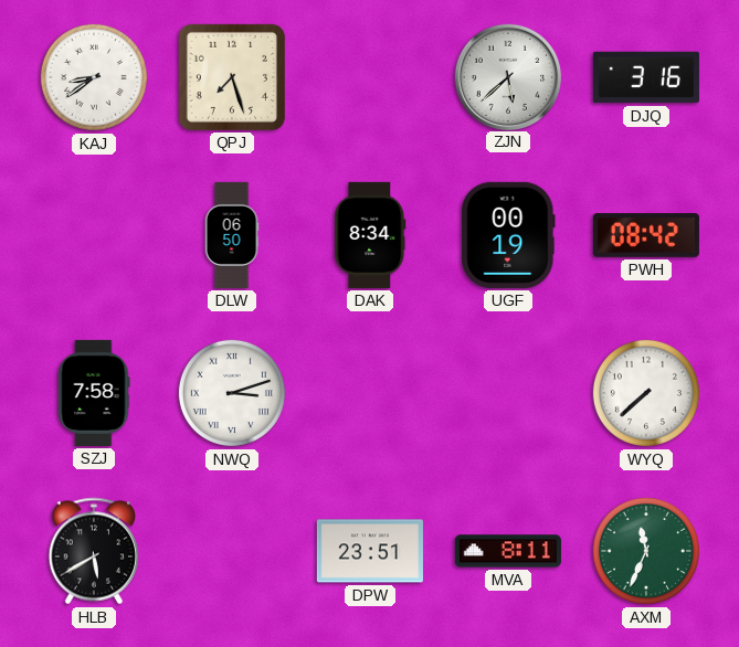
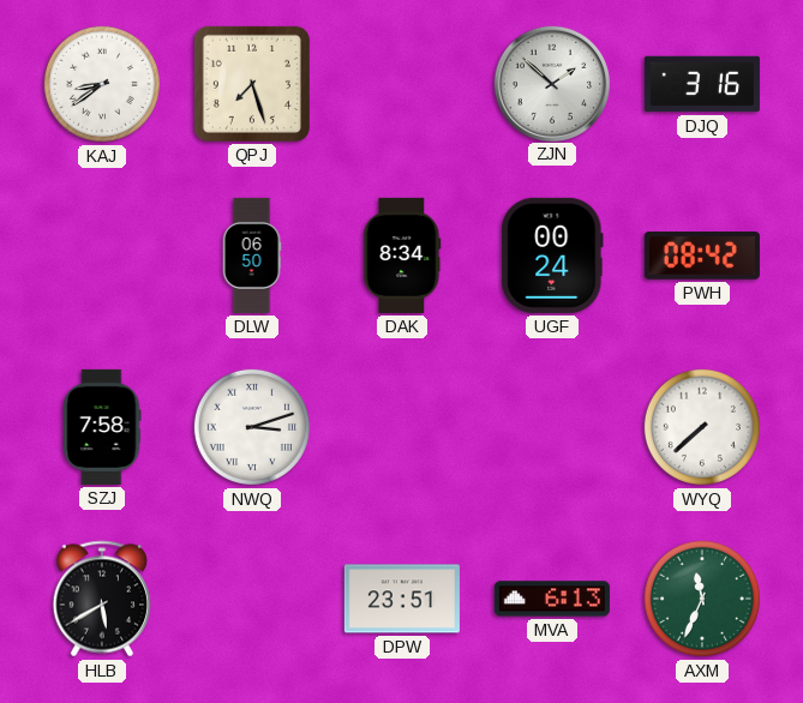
ZJN: 5:38 -> 1:52 (551, 83)
UGF: 00:19 -> 00:24 (552, 256)
MVA: 8:11 -> 6:13 (552, 599)
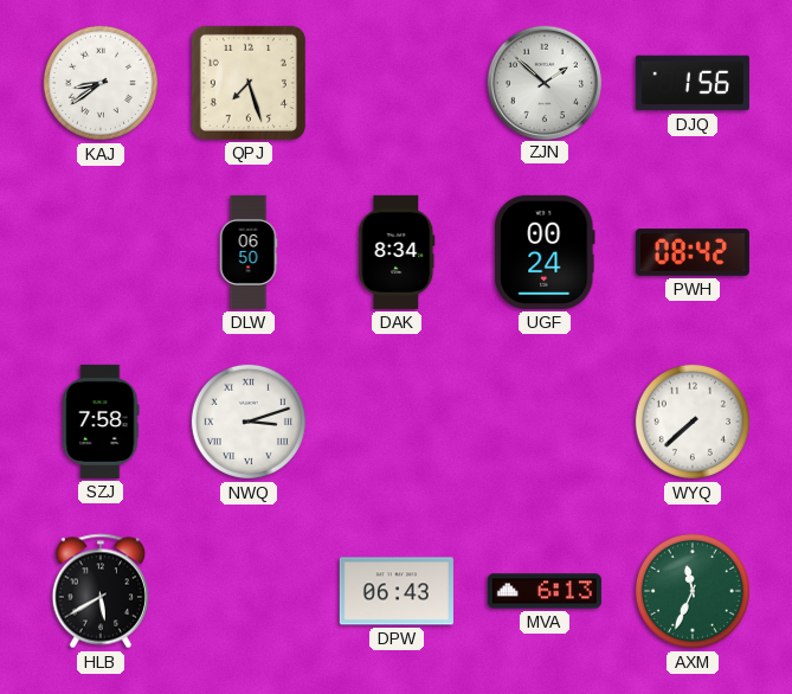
DJQ: 3:16 -> 1:56 (693, 83)
DPW: 23:51 -> 06:43 (397, 591)
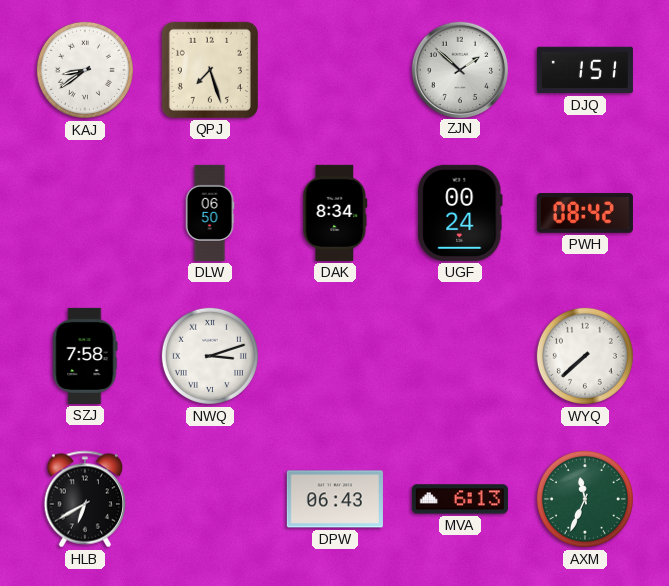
DJQ: 1:56 -> 1:51 (585, 70)
HLB: 5:40 -> 6:40 (84, 499)
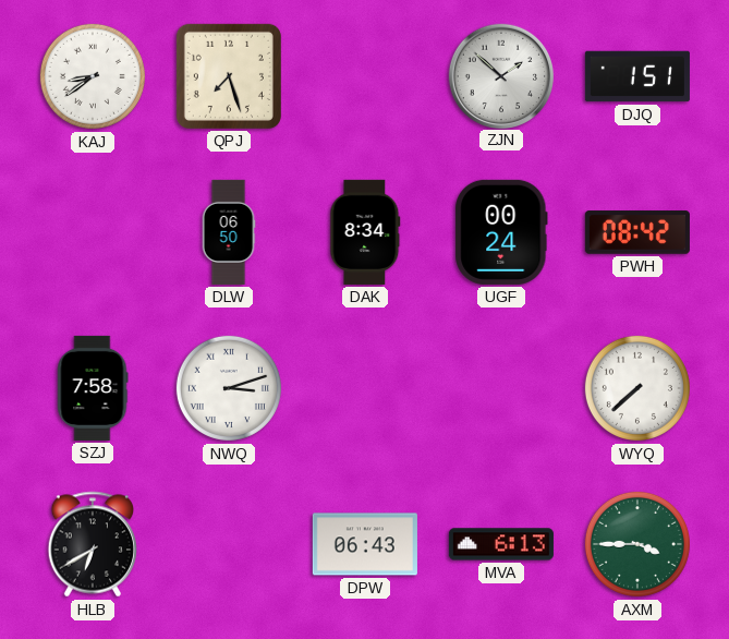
AXM: 11:34 -> 3:45 (637, 544)
